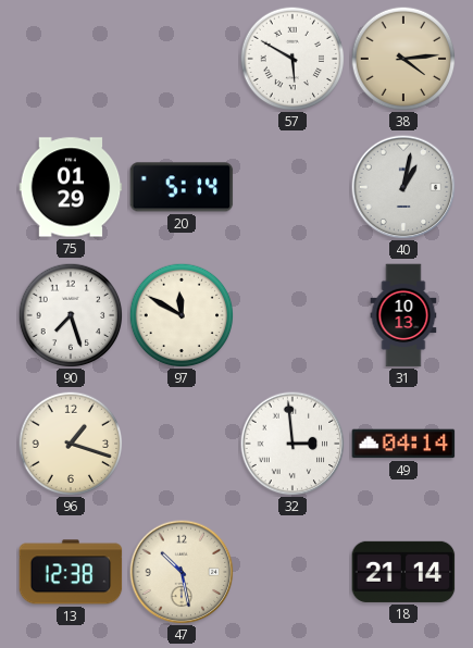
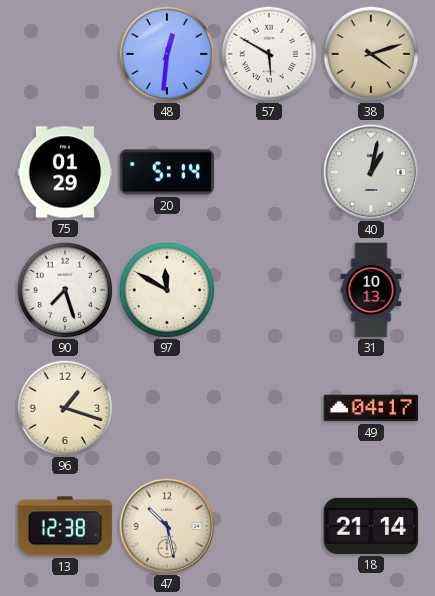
48: none -> 12:31 (167, 54)
38: 4:14 -> 4:12 (371, 54)
32: 2:59 -> none (292, 444)
49: 04:14 -> 04:17 (371, 408)
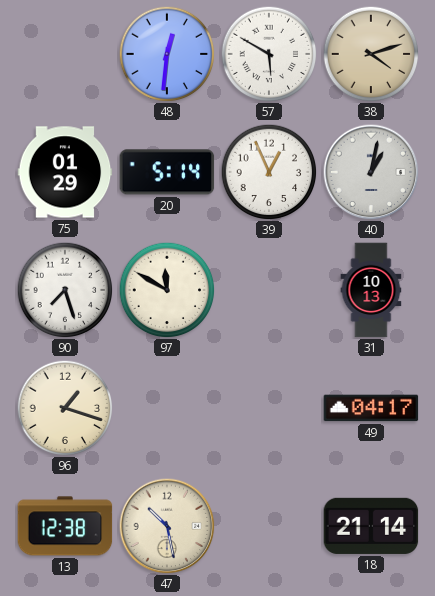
39: none -> 12:56 (269, 172)
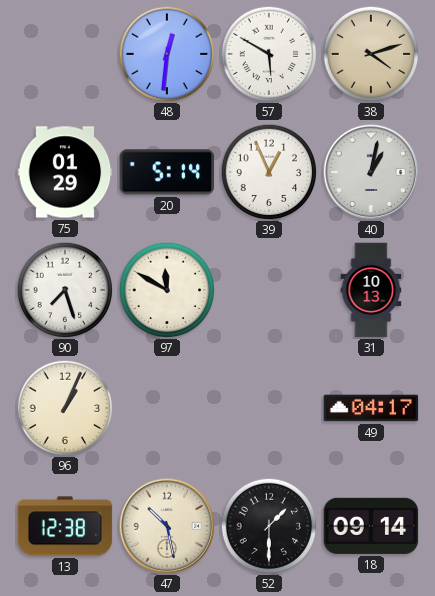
96: 1:18 -> 1:04 (65, 408)
52: none -> 1:30 (269, 526)
18: 21:14 -> 09:14 (371, 526)
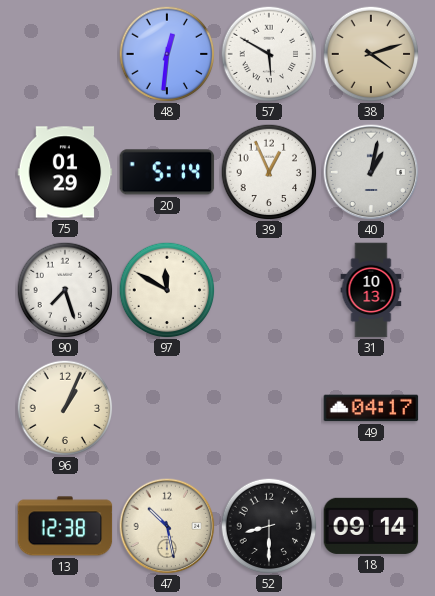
52: 1:30 -> 8:30 (269, 526)
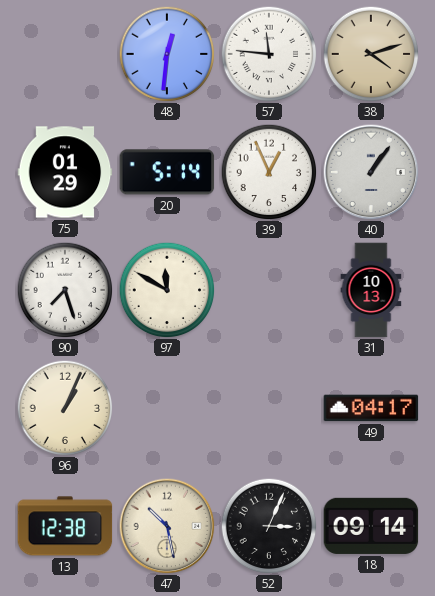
57: 5:50 -> 11:46 (269, 54)
40: 1:02 -> 1:06 (371, 172)
52: 8:30 -> 3:04 (269, 526)
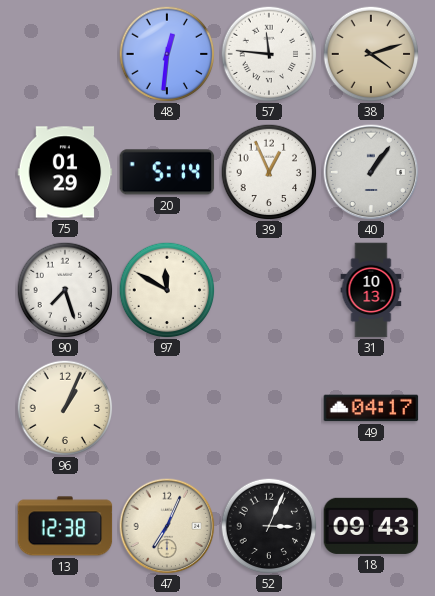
47: 10:28 -> 7:04 (167, 526)
18: 09:14 -> 09:43 (371, 526)
